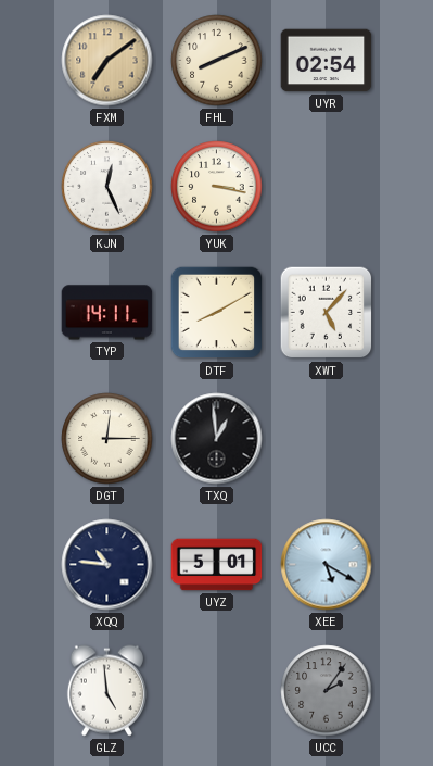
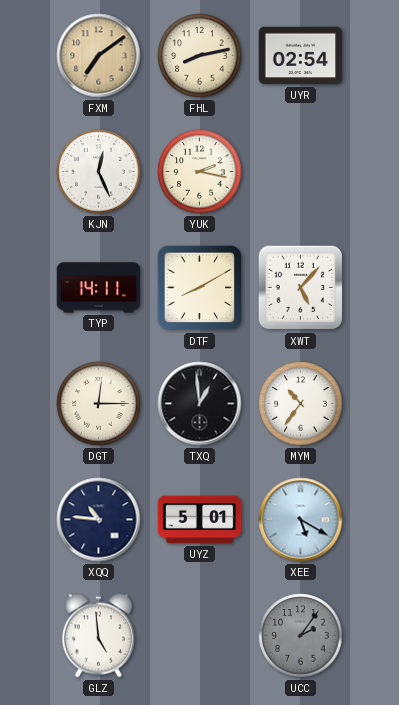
FHL: 8:11 -> 8:13 (200, 56)
YUK: 3:17 -> 2:17 (200, 172)
MYM: none -> 10:36 (301, 404)
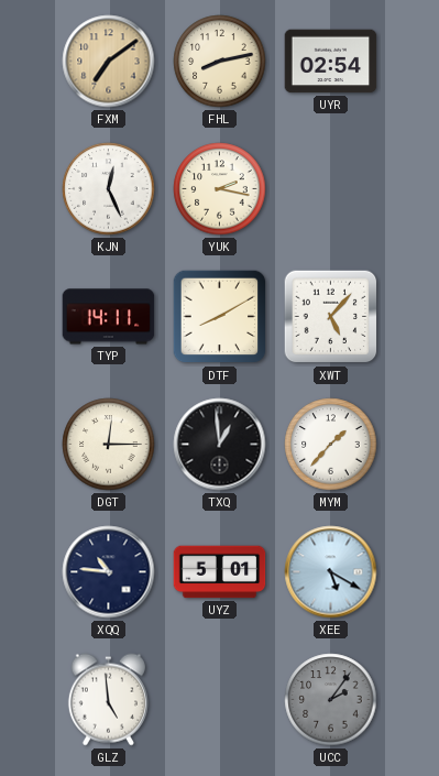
MYM: 10:36 -> 1:37 (331, 445)
